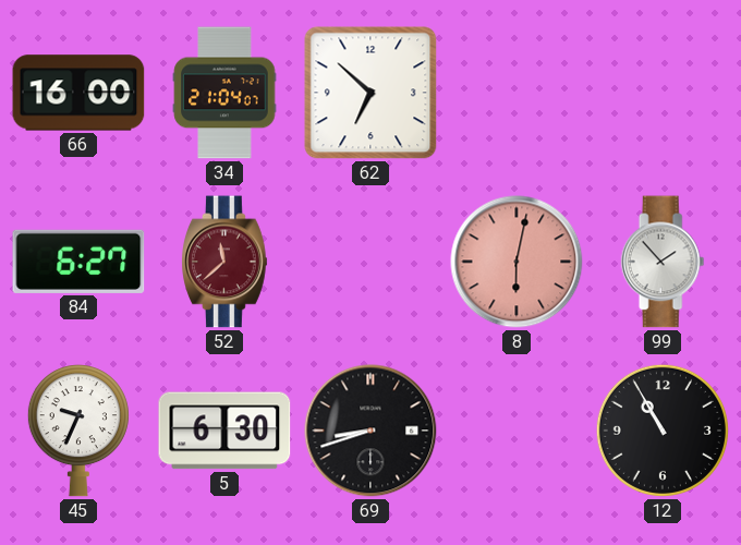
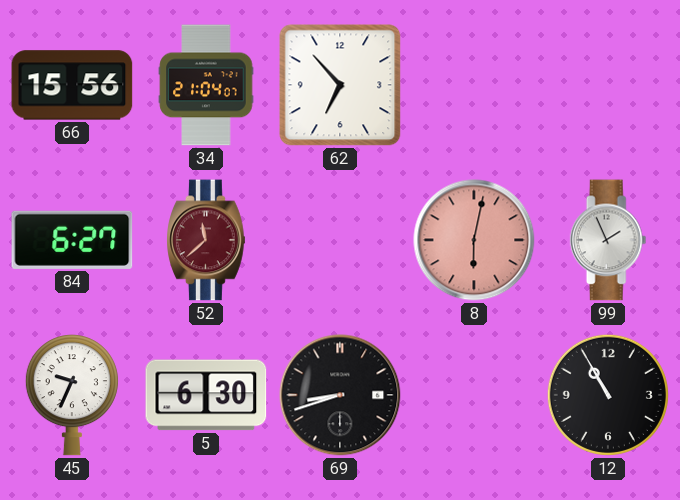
66: 16:00 -> 15:56 (72, 85)
62: 6:52 -> 6:53 (340, 85)
99: 1:53 -> 1:56 (608, 240)
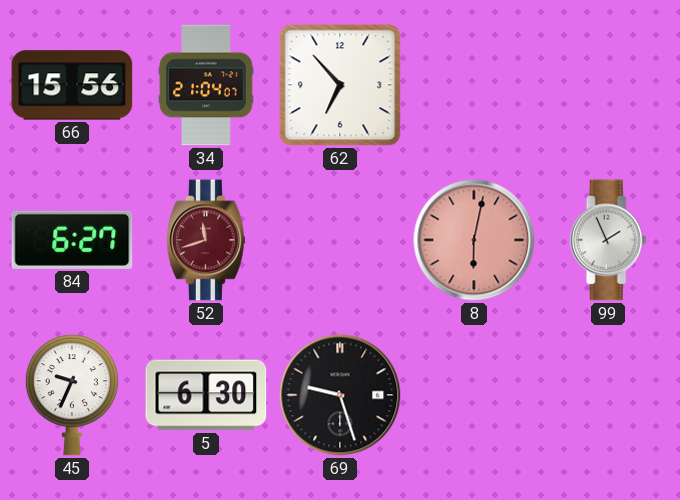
52: 11:38 -> 11:42 (206, 240)
69: 8:42 -> 9:27 (340, 395)
12: 10:55 -> none (608, 395)
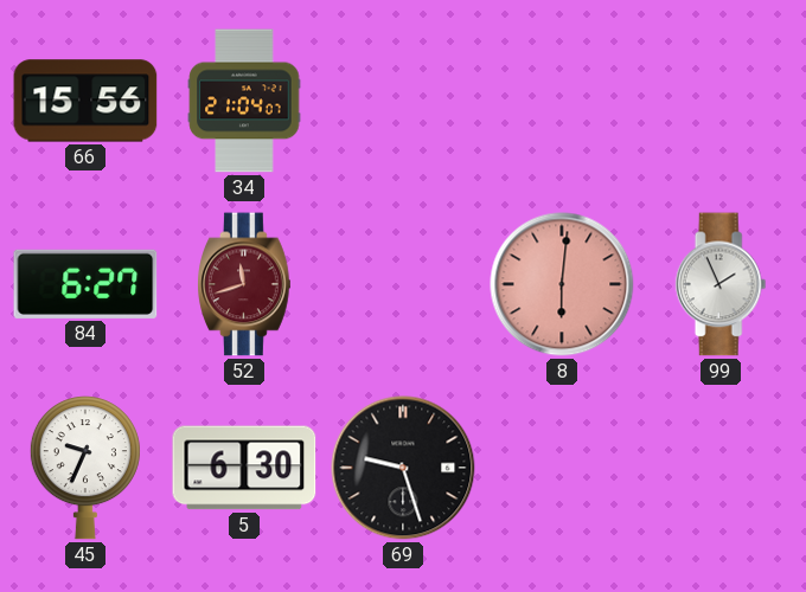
62: 6:53 -> none (340, 85)
8: 6:02 -> 6:01 (562, 284)
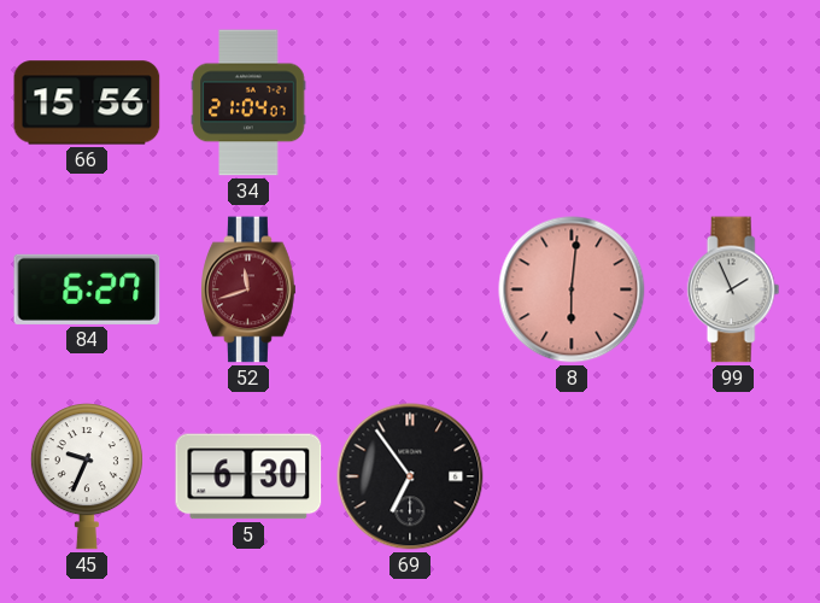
69: 9:27 -> 6:54 (410, 476)
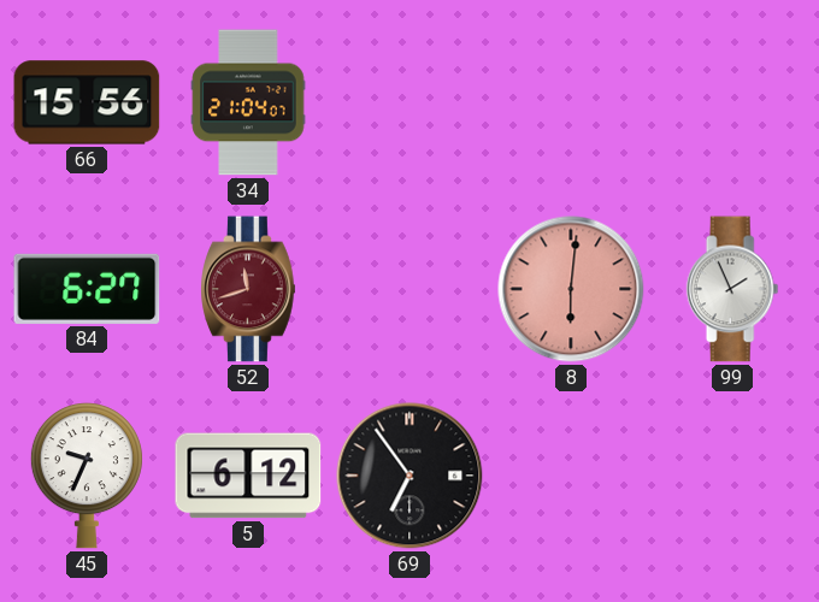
5: 6:30 -> 6:12 (248, 476)
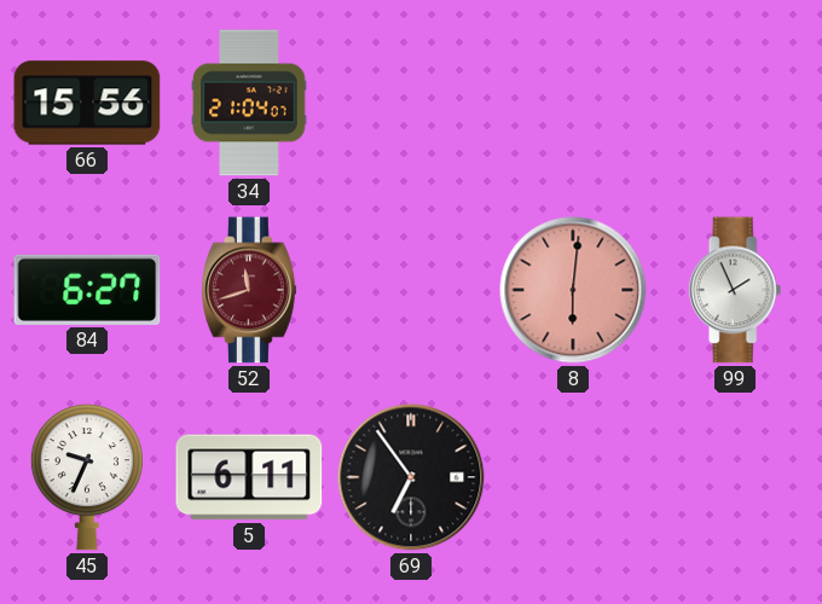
5: 6:12 -> 6:11 (249, 477)
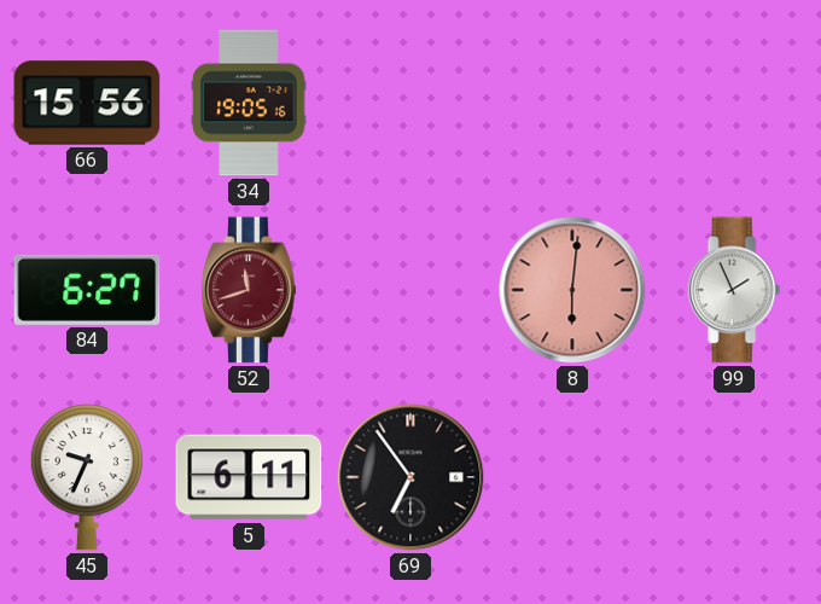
34: 21:04 -> 19:05 (249, 103)
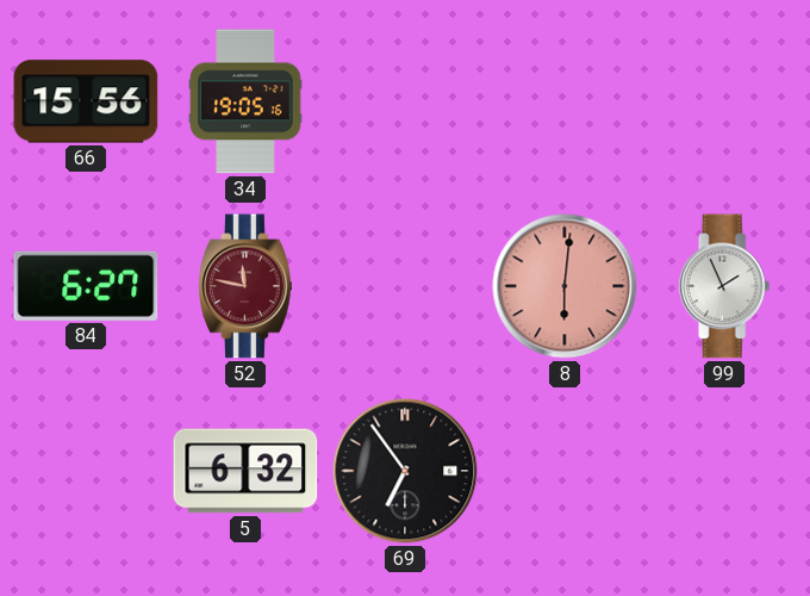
52: 11:42 -> 11:47 (245, 286)
45: 9:34 -> none (87, 477)
5: 6:11 -> 6:32 (245, 471)
